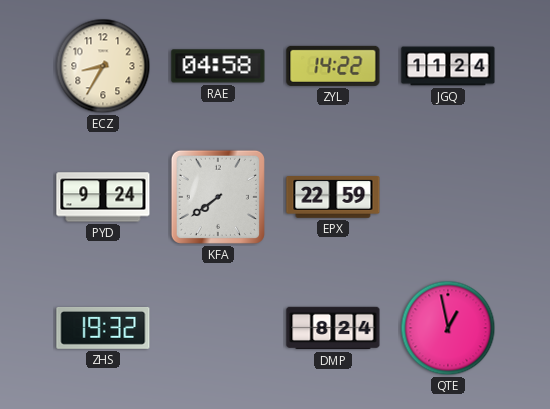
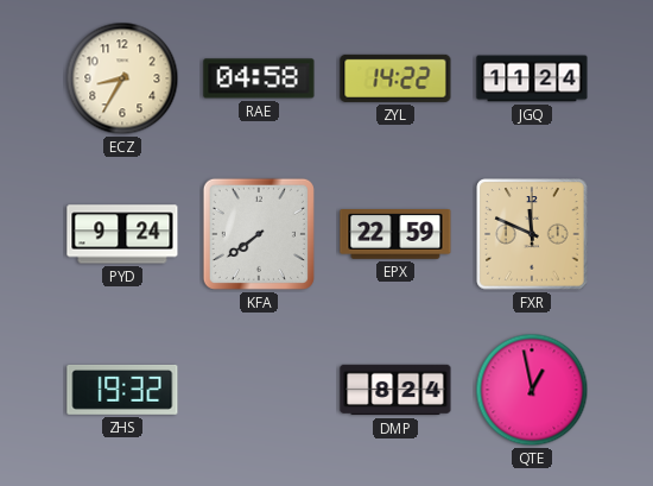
FXR: none -> 11:49 (532, 234)
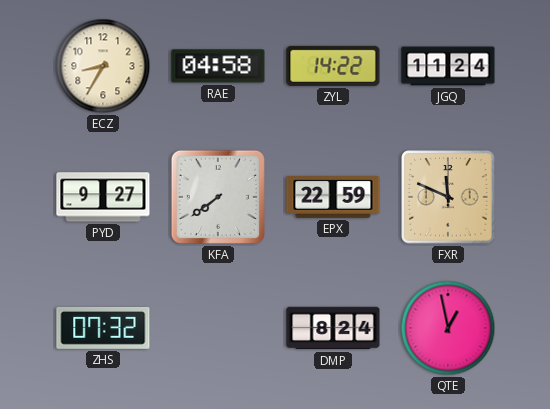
PYD: 9:24 -> 9:27 (103, 197)
ZHS: 19:32 -> 07:32 (103, 328)
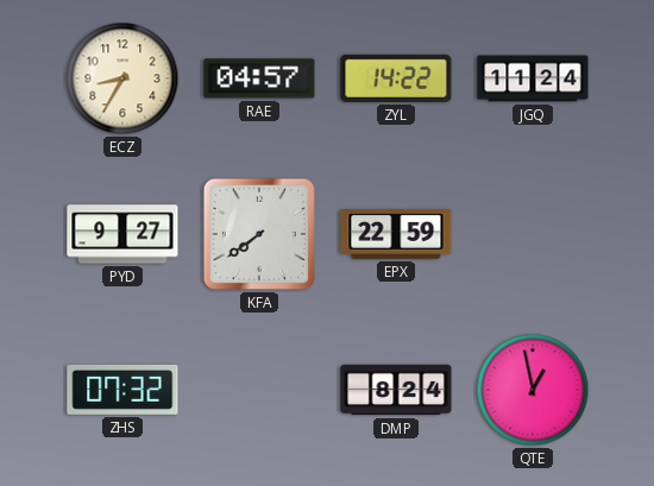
RAE: 04:58 -> 04:57 (259, 78)
FXR: 11:49 -> none (448, 197)
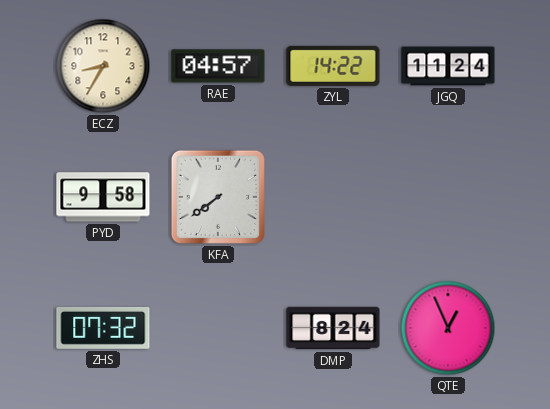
PYD: 9:27 -> 9:58 (103, 197)
EPX: 22:59 -> none (396, 235)
QTE: 12:58 -> 12:56 (448, 328)
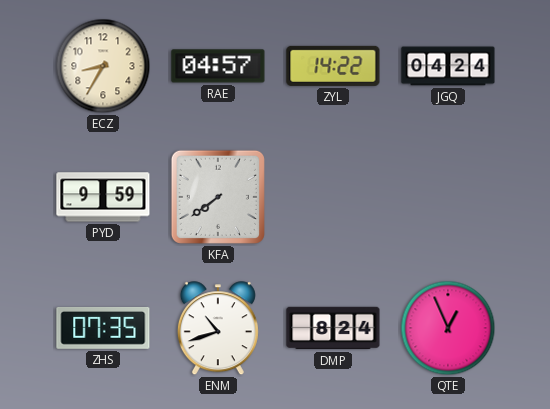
JGQ: 11:24 -> 04:24 (448, 66)
PYD: 9:58 -> 9:59 (103, 197)
ZHS: 07:32 -> 07:35 (103, 328)
ENM: none -> 10:42 (218, 329)
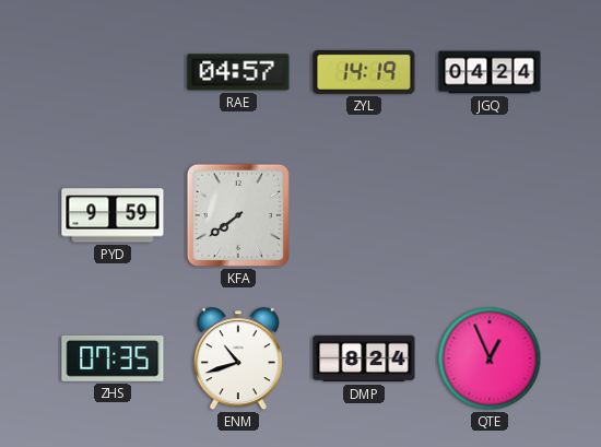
ECZ: 8:35 -> none (103, 66)
ZYL: 14:22 -> 14:19 (364, 72)
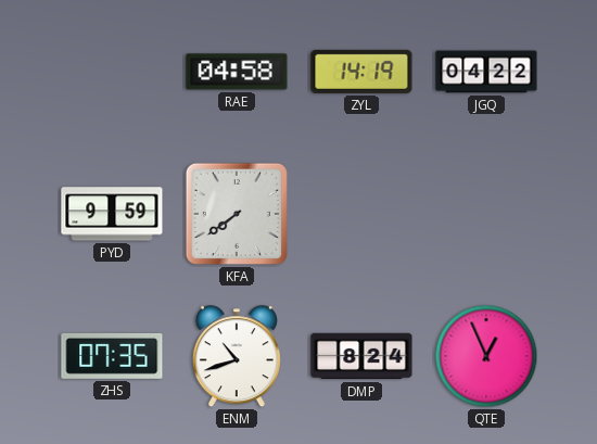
RAE: 04:57 -> 04:58 (237, 72)
JGQ: 04:24 -> 04:22 (486, 72)
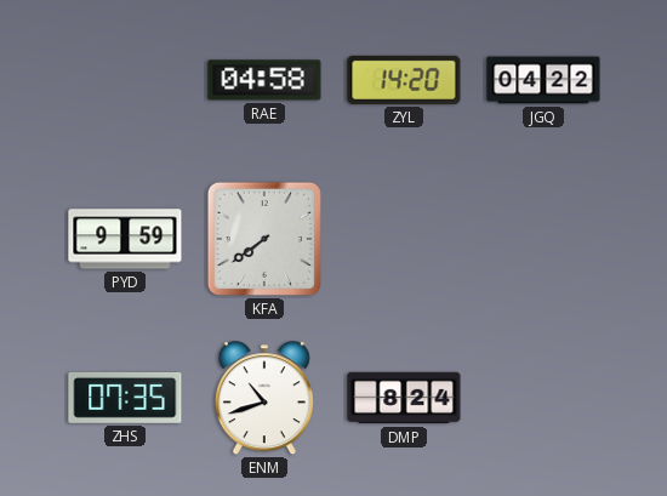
ZYL: 14:19 -> 14:20 (404, 80)
QTE: 12:56 -> none (486, 356)
